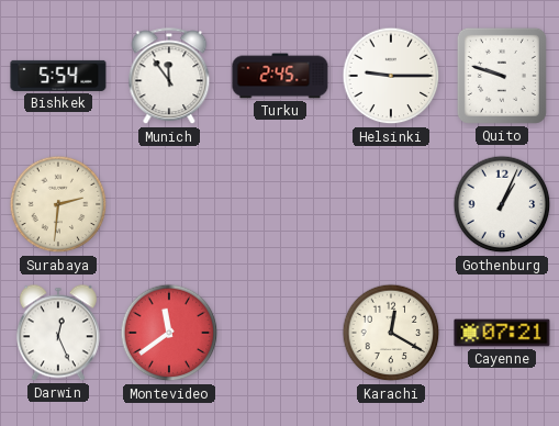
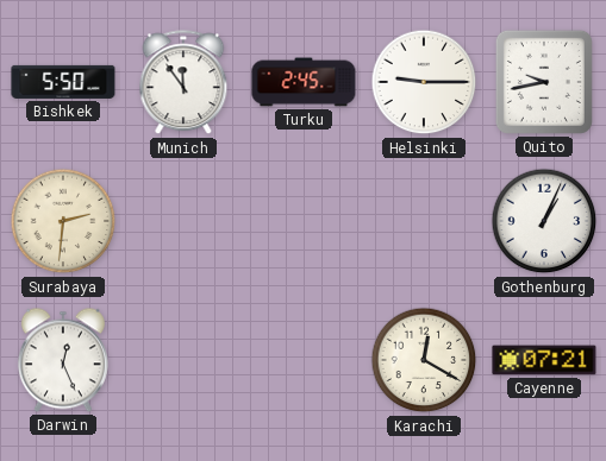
Bishkek: 5:54 -> 5:50 (63, 82)
Quito: 9:48 -> 9:43 (544, 82)
Montevideo: 11:39 -> none (169, 333)
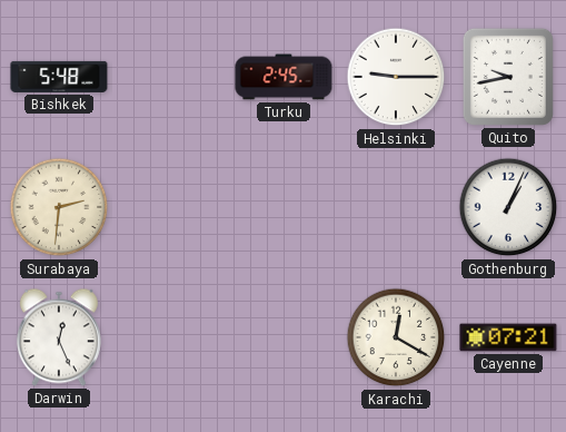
Bishkek: 5:50 -> 5:48 (59, 77)
Munich: 11:54 -> none (183, 83)
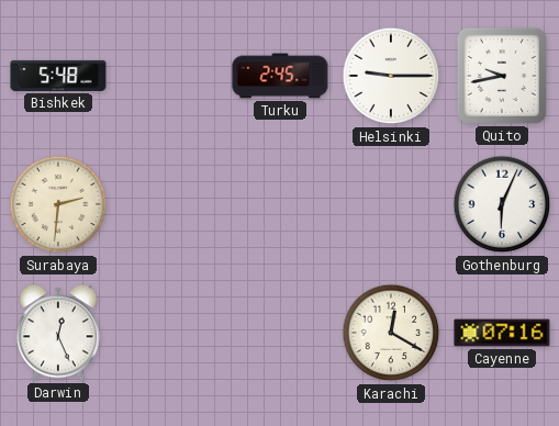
Gothenburg: 1:04 -> 6:04 (502, 204)
Cayenne: 07:21 -> 07:16 (502, 333)
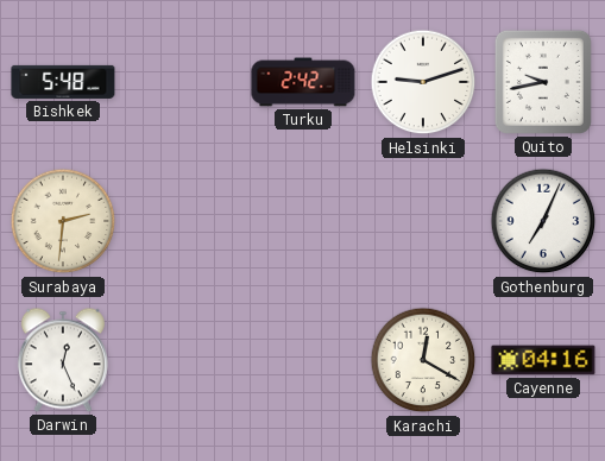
Turku: 2:45 -> 2:42 (303, 82)
Helsinki: 9:15 -> 9:12 (423, 82)
Gothenburg: 6:04 -> 7:04 (543, 221)
Cayenne: 07:16 -> 04:16 (543, 360)
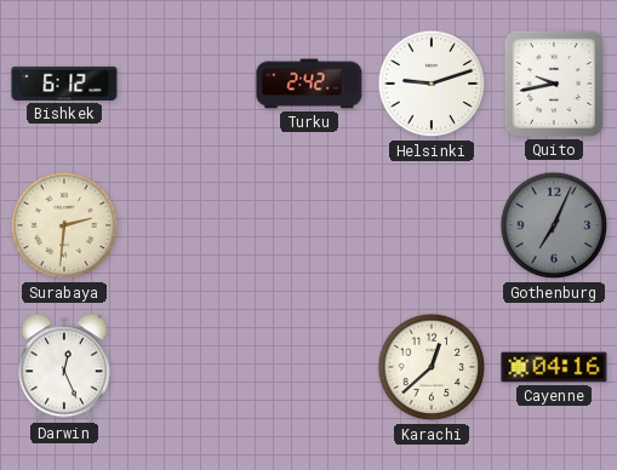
Bishkek: 5:48 -> 6:12 (64, 84)
Gothenburg dial: white -> grey (554, 225)
Karachi: 12:20 -> 12:38 (432, 367)
